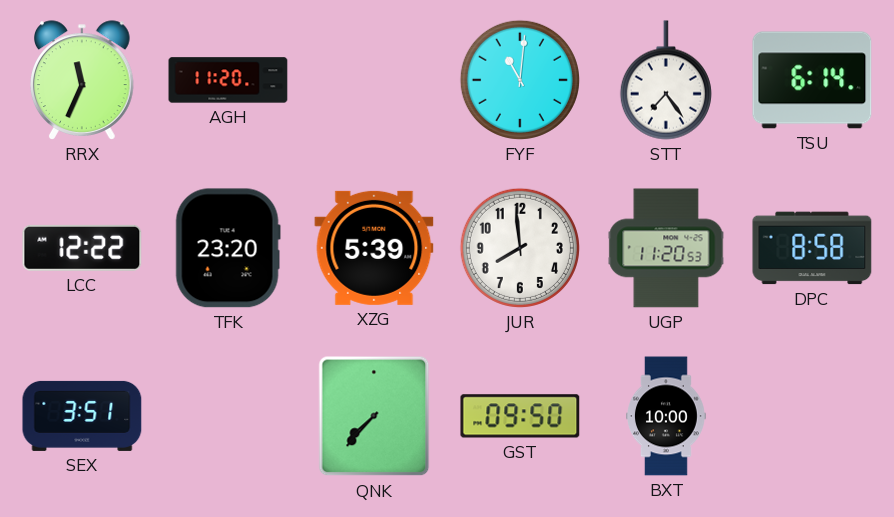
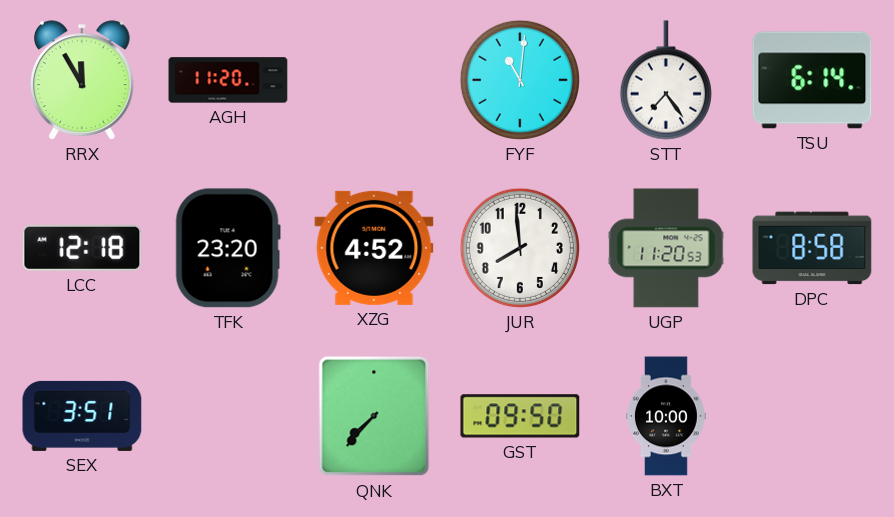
RRX: 11:34 -> 11:55 (83, 80)
LCC: 12:22 -> 12:18 (82, 248)
XZG: 5:39 -> 4:52 (374, 248)
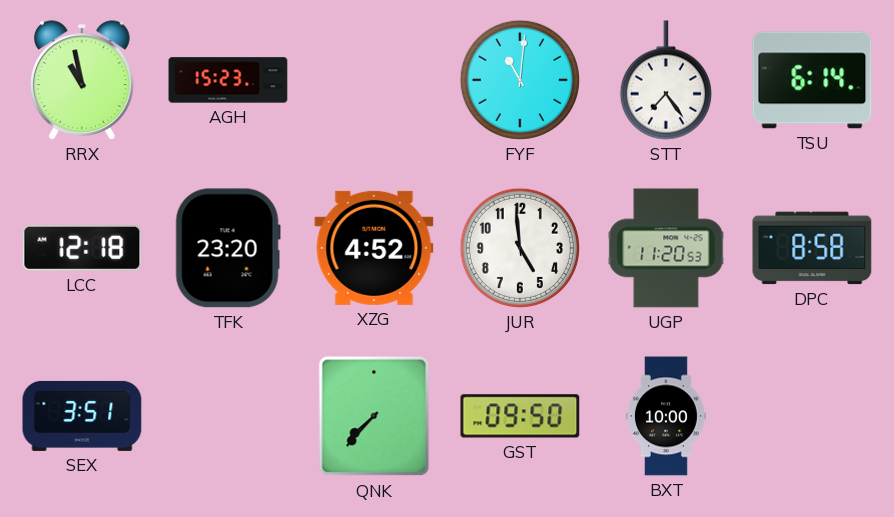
RRX: 11:55 -> 10:58 (83, 80)
AGH: 11:20 -> 15:23 (228, 80)
JUR: 7:59 -> 4:59 (520, 248)
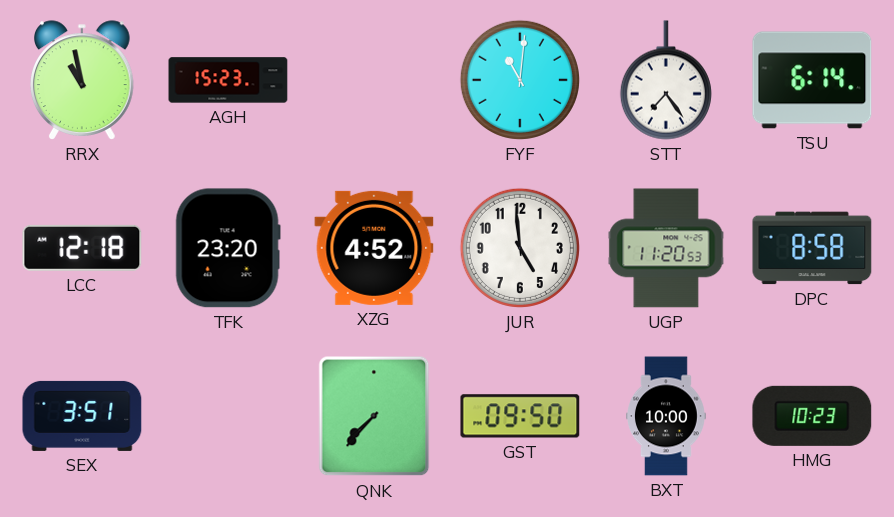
HMG: none -> 10:23 (812, 416)
